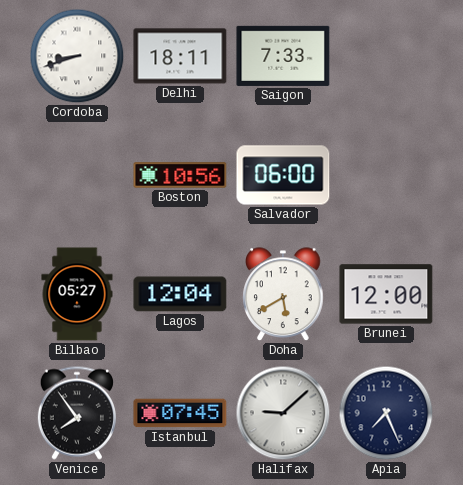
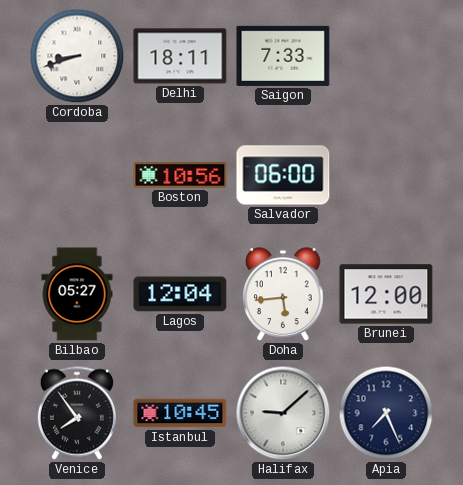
Doha: 5:40 -> 5:44 (283, 294)
Istanbul: 07:45 -> 10:45 (180, 413)
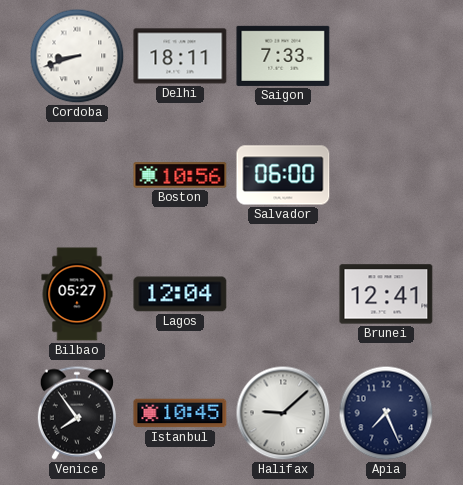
Doha: 5:44 -> none (283, 294)
Brunei: 12:00 -> 12:41 (386, 294)
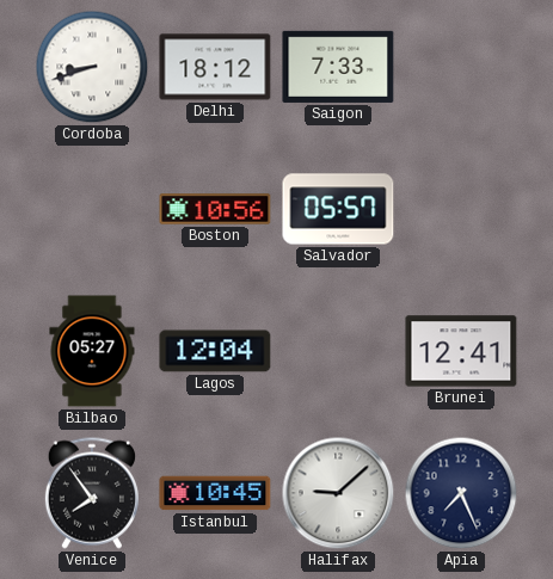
Delhi: 18:11 -> 18:12 (215, 67)
Salvador: 06:00 -> 05:57 (338, 209)
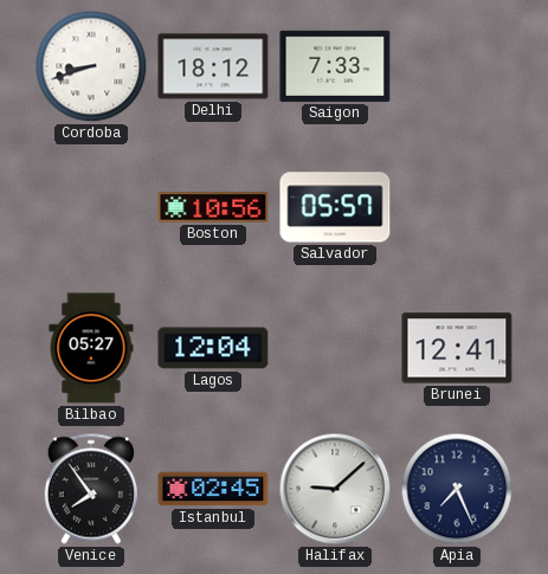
Istanbul: 10:45 -> 02:45 (213, 489)
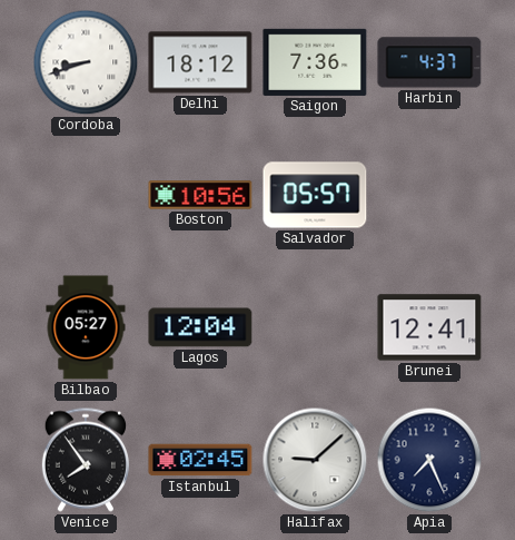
Saigon: 7:33 -> 7:36 (315, 62)
Harbin: none -> 4:37 (429, 62)
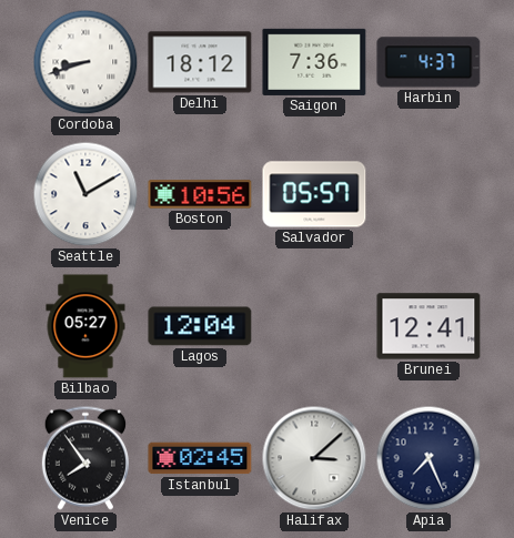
Seattle: none -> 11:10 (85, 194)
Halifax: 9:08 -> 3:08 (314, 458)
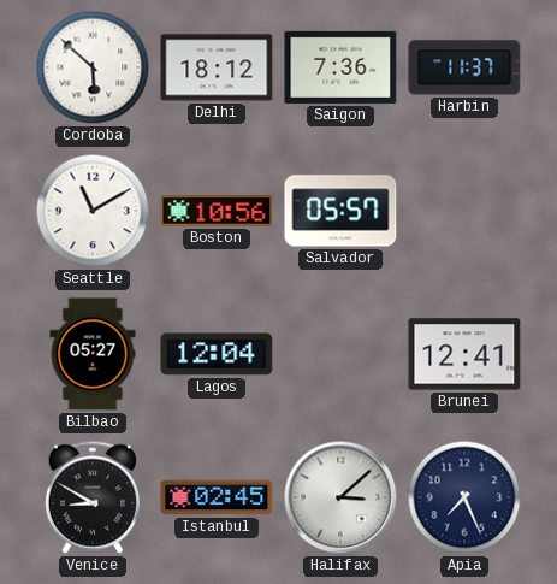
Cordoba: 8:42 -> 5:52 (93, 67)
Harbin: 4:37 -> 11:37 (464, 67)
Venice: 7:54 -> 8:50 (93, 497)
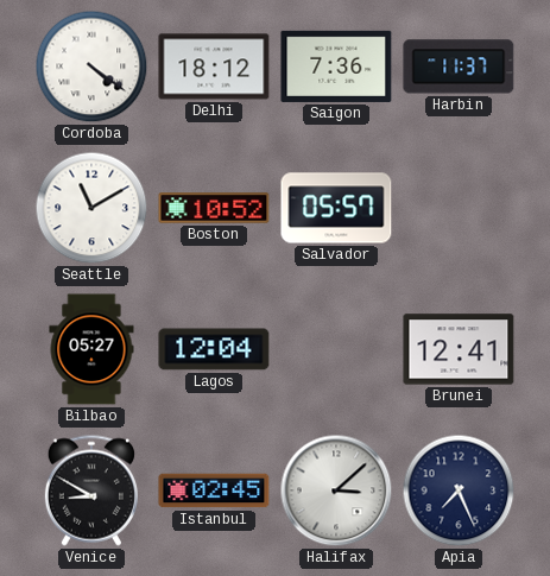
Cordoba: 5:52 -> 4:21 (91, 67)
Boston: 10:56 -> 10:52 (214, 208)
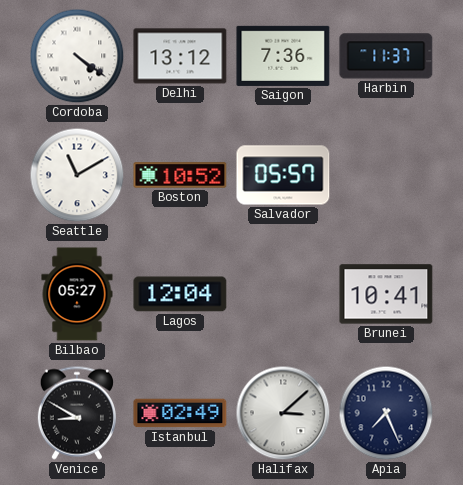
Delhi: 18:12 -> 13:12 (180, 56)
Brunei: 12:41 -> 10:41 (386, 294)
Istanbul: 02:45 -> 02:49 (180, 413)
